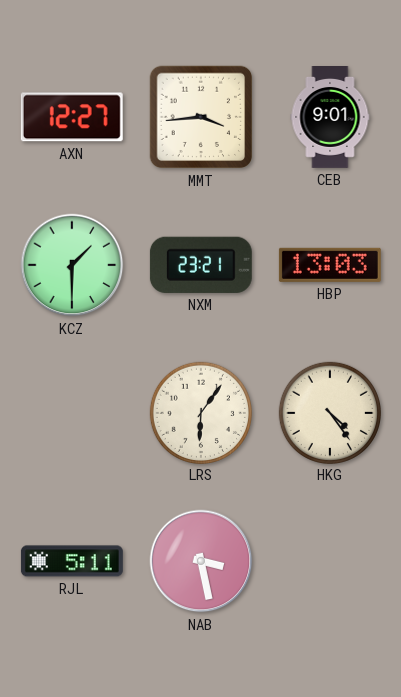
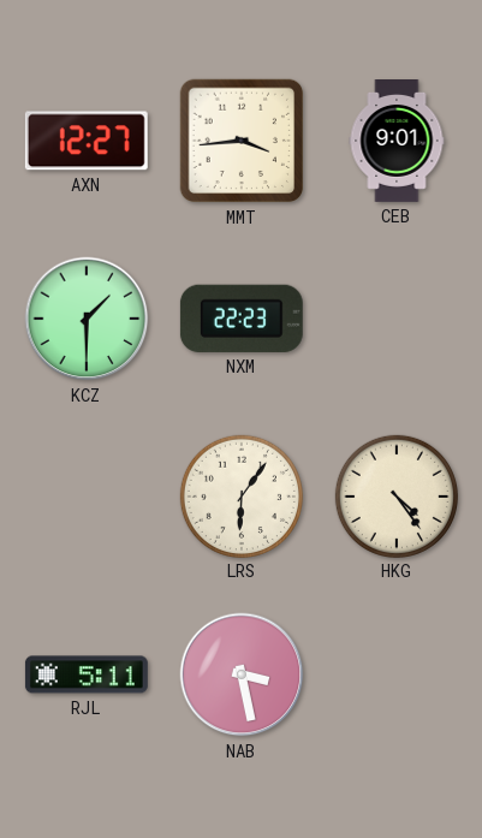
NXM: 23:21 -> 22:23 (242, 319)
HBP: 13:03 -> none (330, 265)
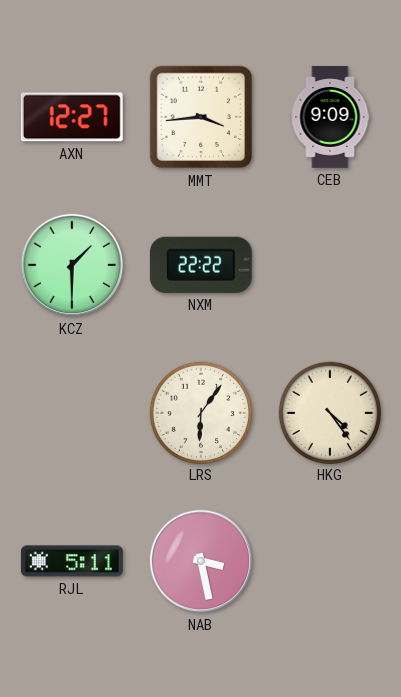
CEB: 9:01 -> 9:09 (330, 118)
NXM: 22:23 -> 22:22 (201, 265)
